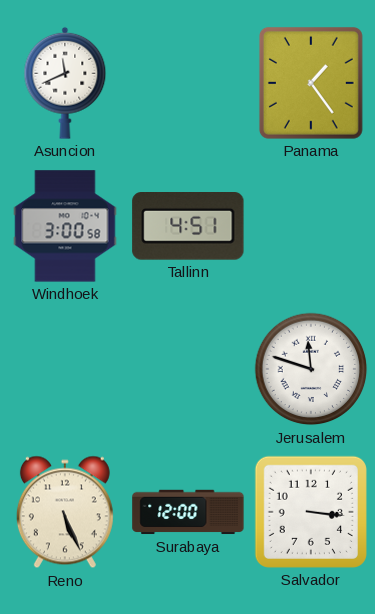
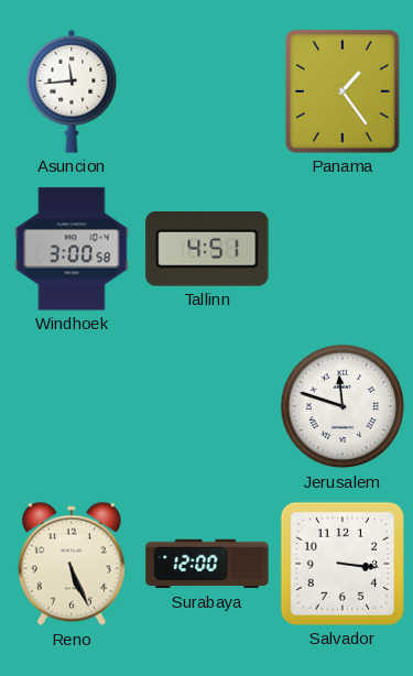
Asuncion: 11:41 -> 11:44 (72, 91)
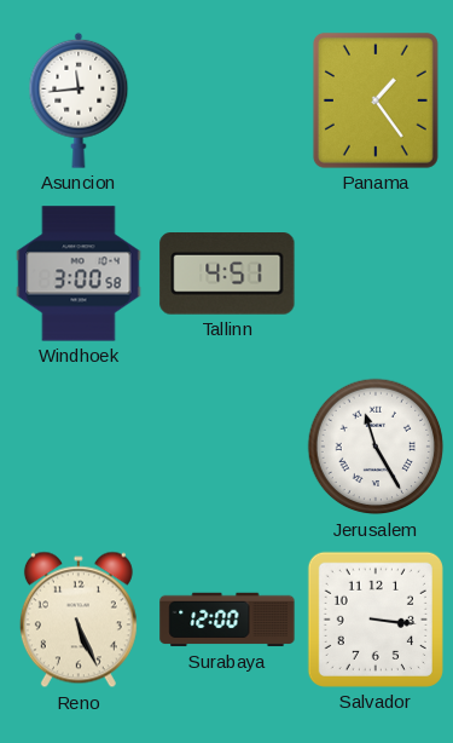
Jerusalem: 11:48 -> 11:25 (376, 447)
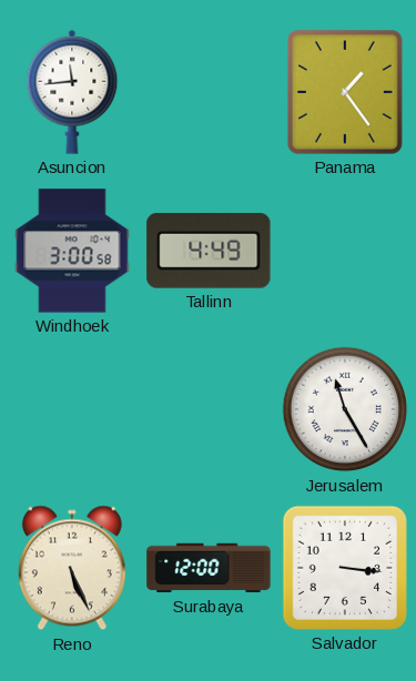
Tallinn: 4:51 -> 4:49 (209, 252)
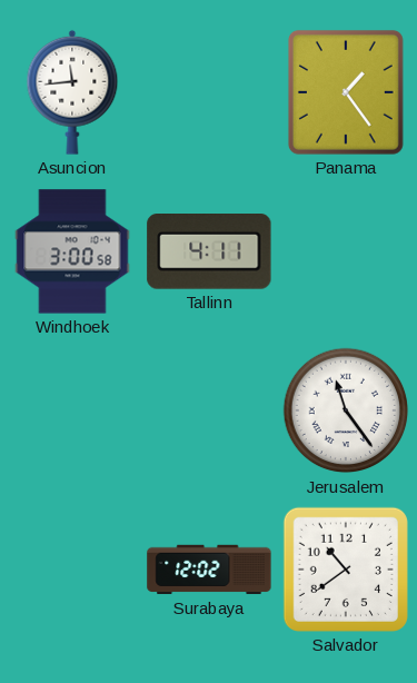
Tallinn: 4:49 -> 4:11 (209, 253)
Jerusalem: 11:25 -> 11:24 (346, 410)
Reno: 5:26 -> none (72, 568)
Surabaya: 12:00 -> 12:02 (209, 570)
Salvador: 3:16 -> 10:39 (346, 570)
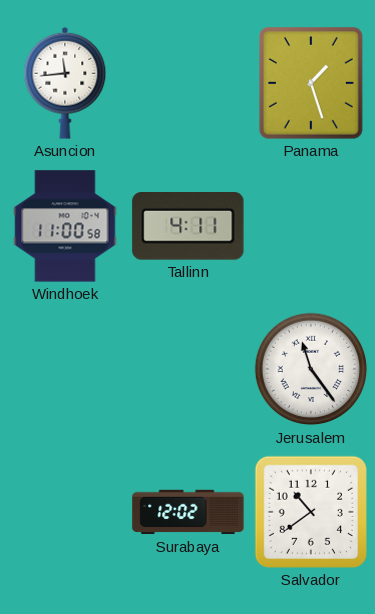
Panama: 1:24 -> 1:27 (311, 83)
Windhoek: 3:00 -> 11:00 (65, 226)
